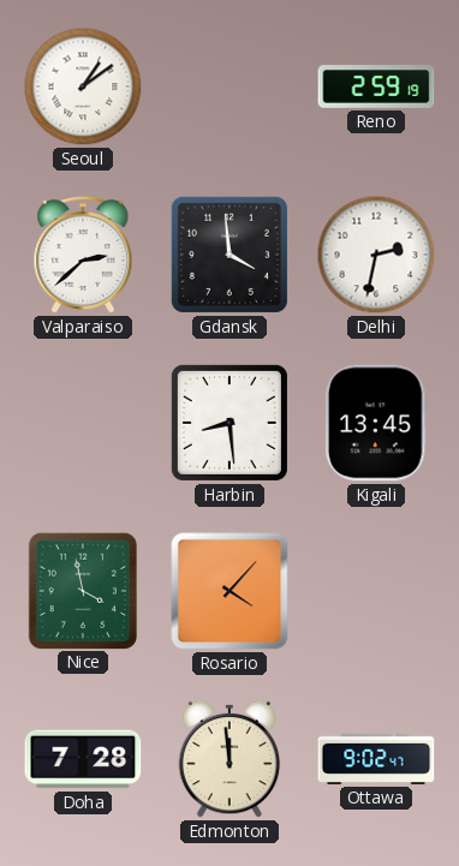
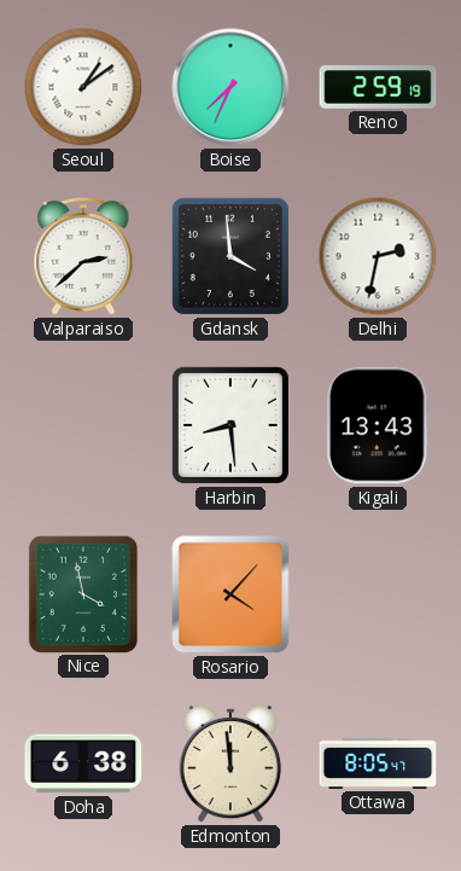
Boise: none -> 7:34 (230, 87)
Kigali: 13:45 -> 13:43 (378, 425)
Doha: 7:28 -> 6:38 (83, 763)
Ottawa: 9:02 -> 8:05 (378, 763)
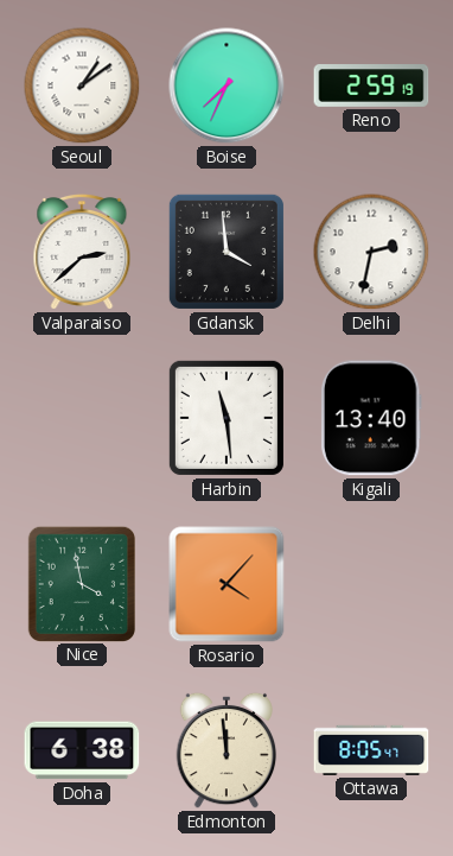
Harbin: 8:29 -> 11:29 (226, 418)
Kigali: 13:43 -> 13:40 (371, 418)
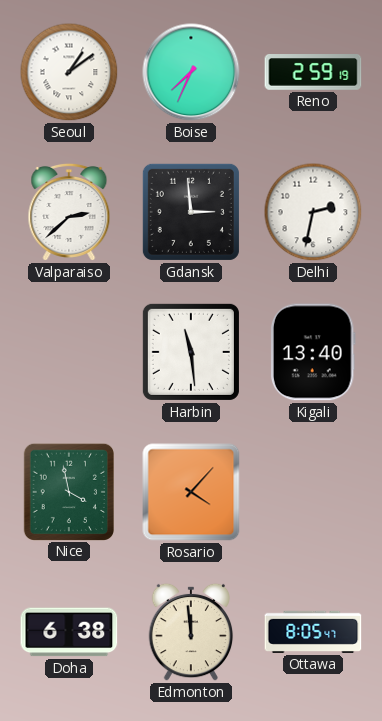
Gdansk: 3:59 -> 2:59 (191, 212)
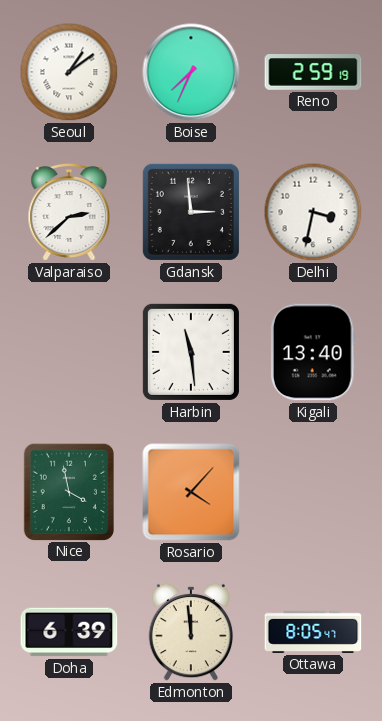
Delhi: 2:32 -> 3:32 (313, 212)
Doha: 6:38 -> 6:39 (69, 632)
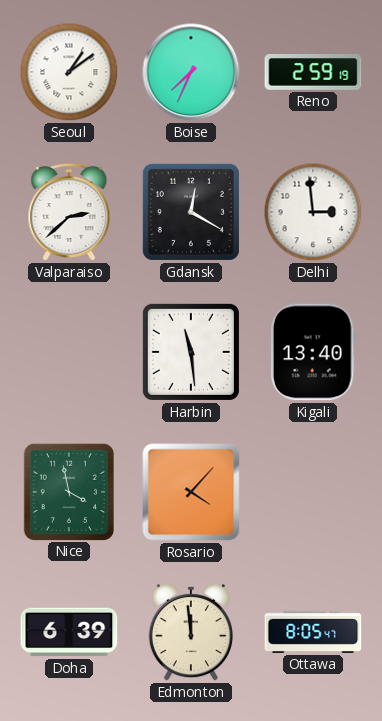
Gdansk: 2:59 -> 12:20 (191, 212)
Delhi: 3:32 -> 2:59 (313, 212)
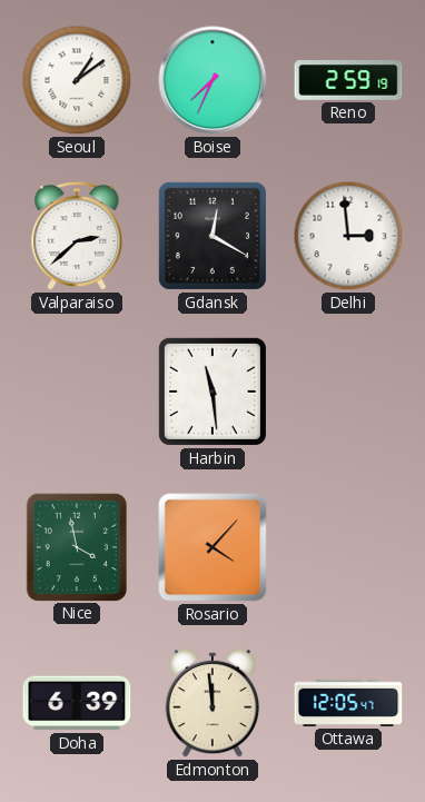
Kigali: 13:40 -> none (313, 352)
Ottawa: 8:05 -> 12:05 (348, 703)
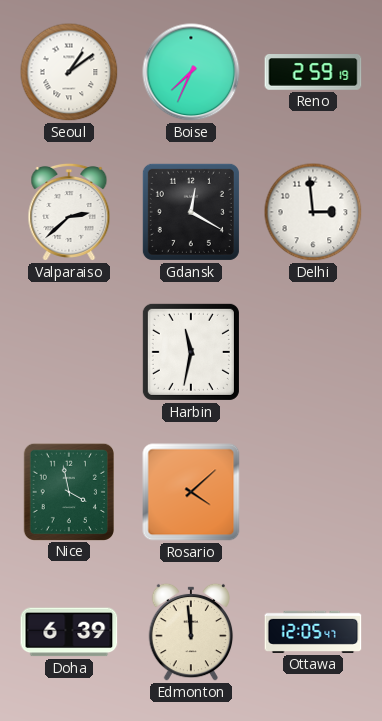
Harbin: 11:29 -> 11:32 (191, 352)
Rosario: 4:07 -> 4:08 (191, 492)
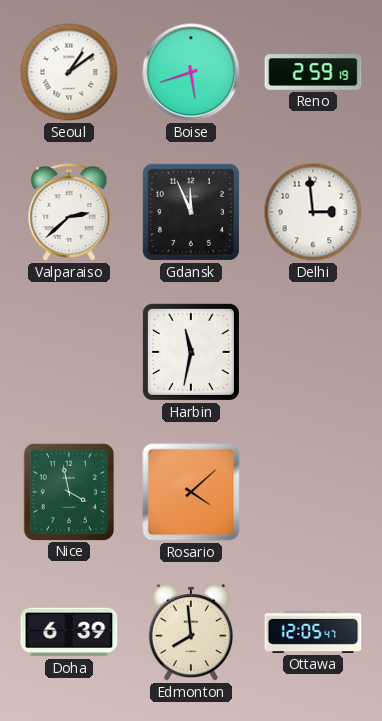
Boise: 7:34 -> 5:42 (191, 72)
Gdansk: 12:20 -> 11:56 (191, 212)
Edmonton: 11:59 -> 7:59 (191, 632)
